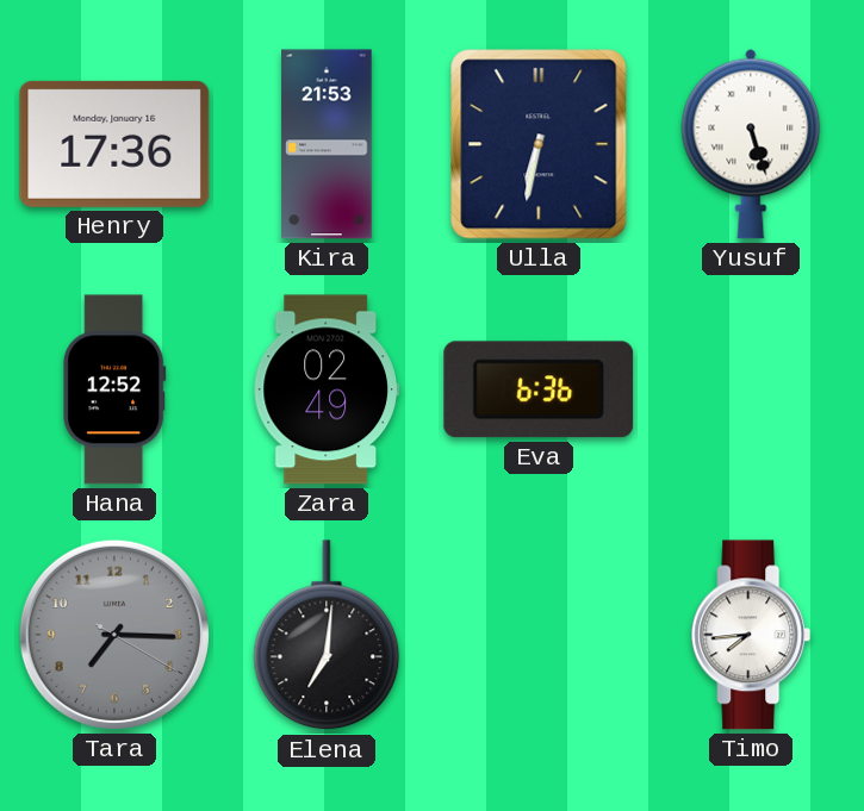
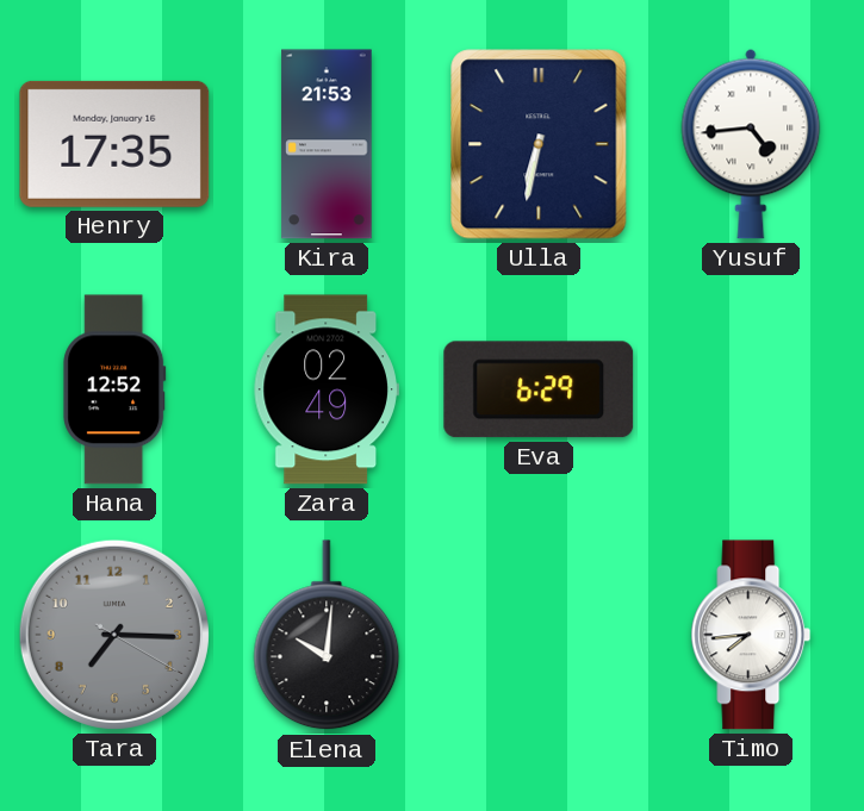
Henry: 17:36 -> 17:35 (114, 144)
Yusuf: 5:27 -> 4:44 (751, 144)
Eva: 6:36 -> 6:29 (539, 389)
Elena: 7:01 -> 10:01 (327, 636)
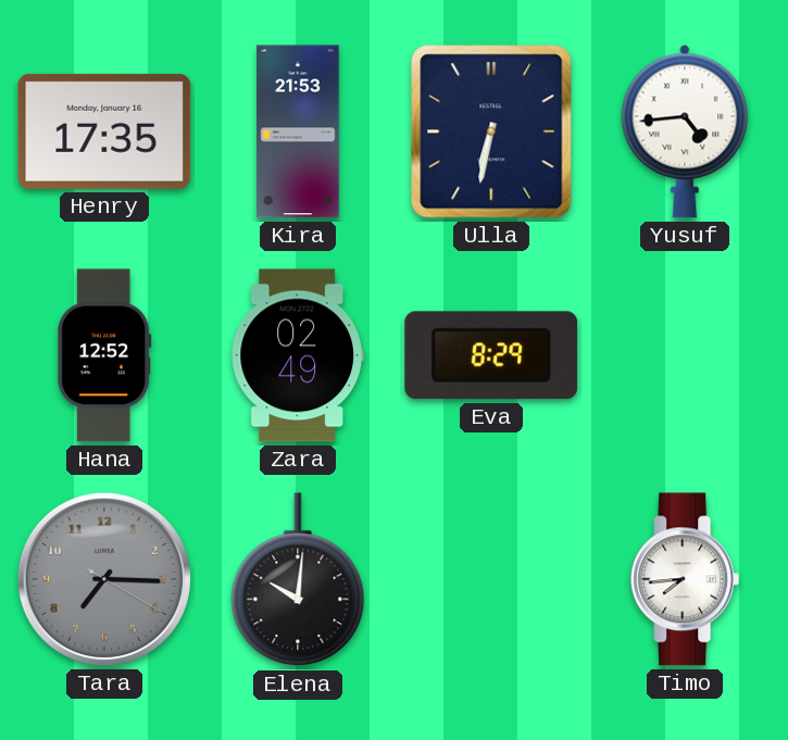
Eva: 6:29 -> 8:29 (491, 355)
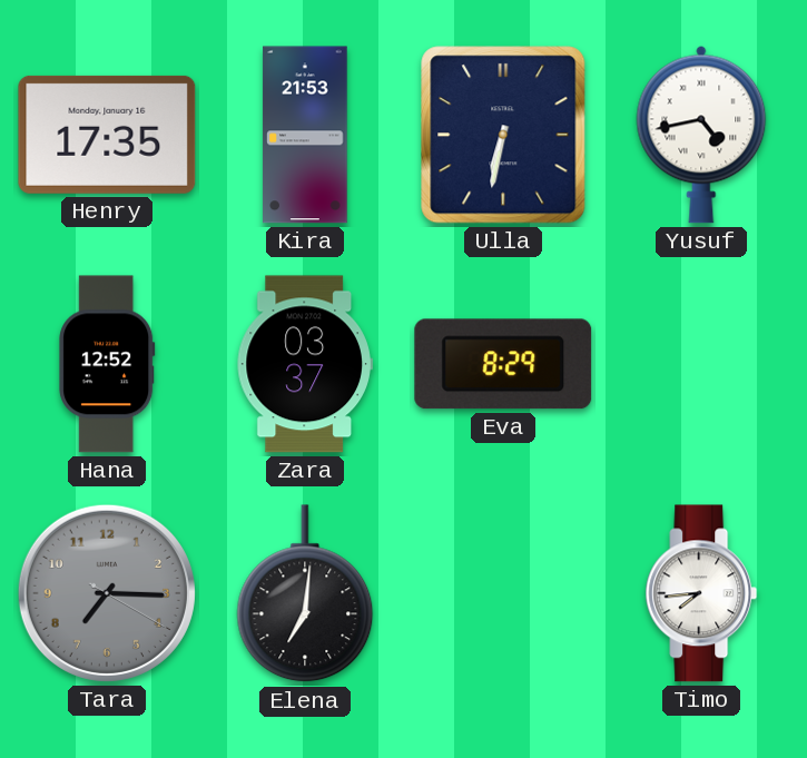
Yusuf: 4:44 -> 4:43 (701, 135)
Zara: 02:49 -> 03:37 (305, 364)
Elena: 10:01 -> 7:01 (305, 594)
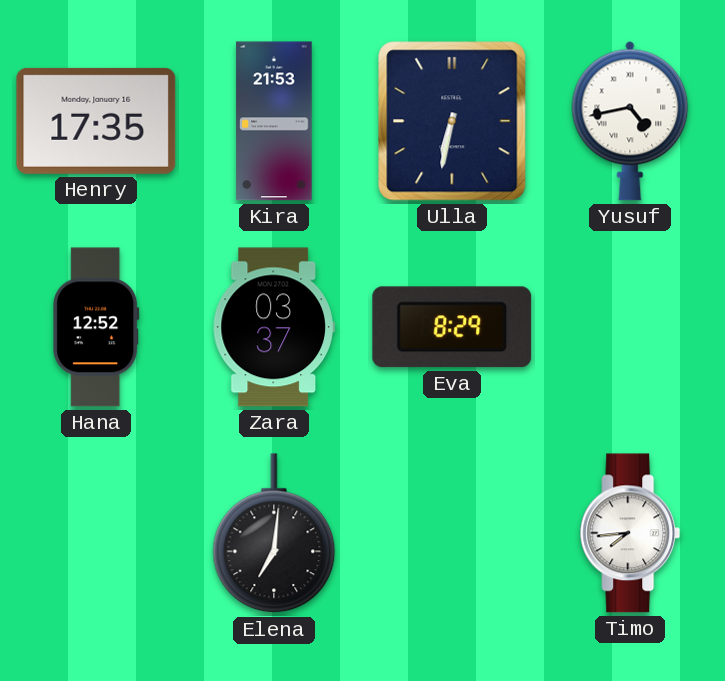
Tara: 7:15 -> none (107, 593)
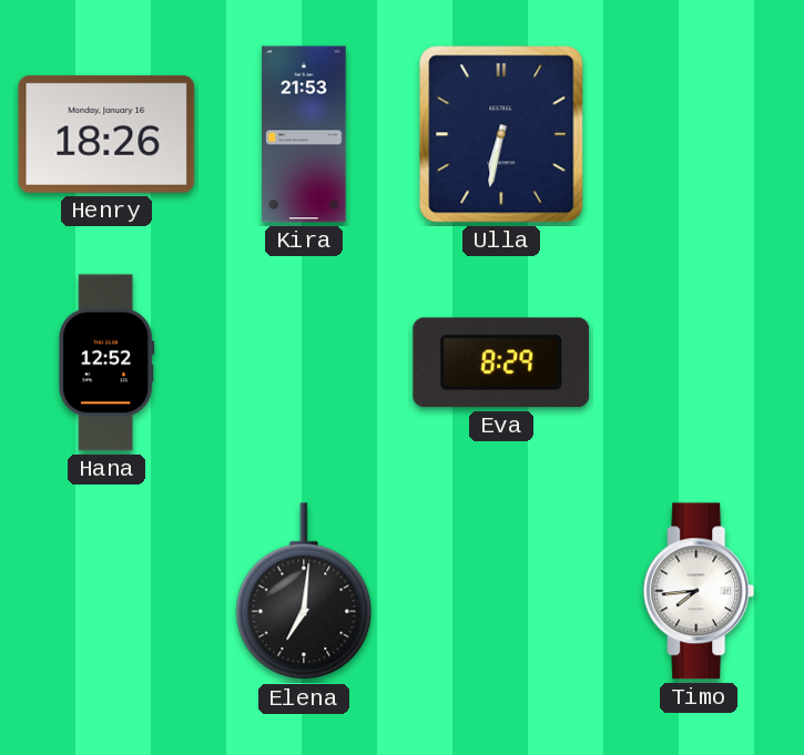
Henry: 17:35 -> 18:26 (106, 134)
Yusuf: 4:43 -> none (630, 121)
Zara: 03:37 -> none (274, 327)
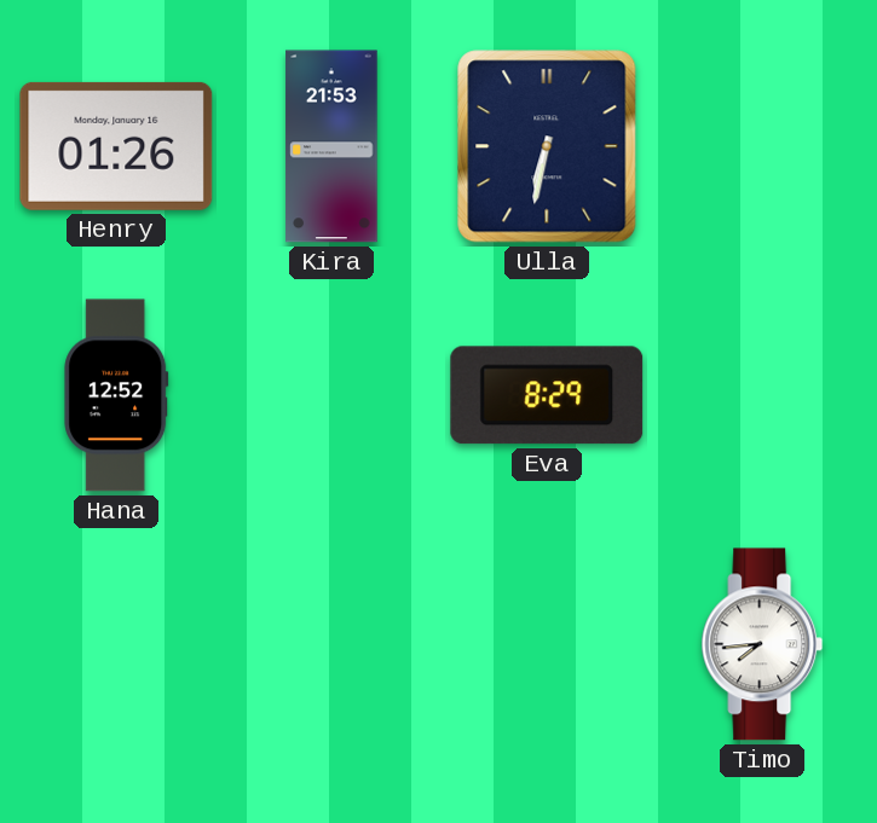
Henry: 18:26 -> 01:26 (116, 146)
Elena: 7:01 -> none (304, 592)
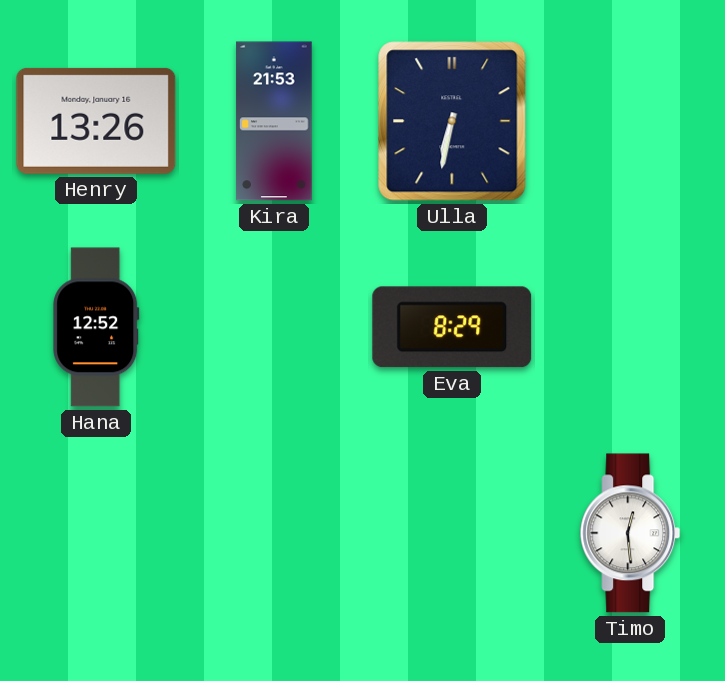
Henry: 01:26 -> 13:26 (96, 121)
Timo: 7:44 -> 12:29 (630, 533)
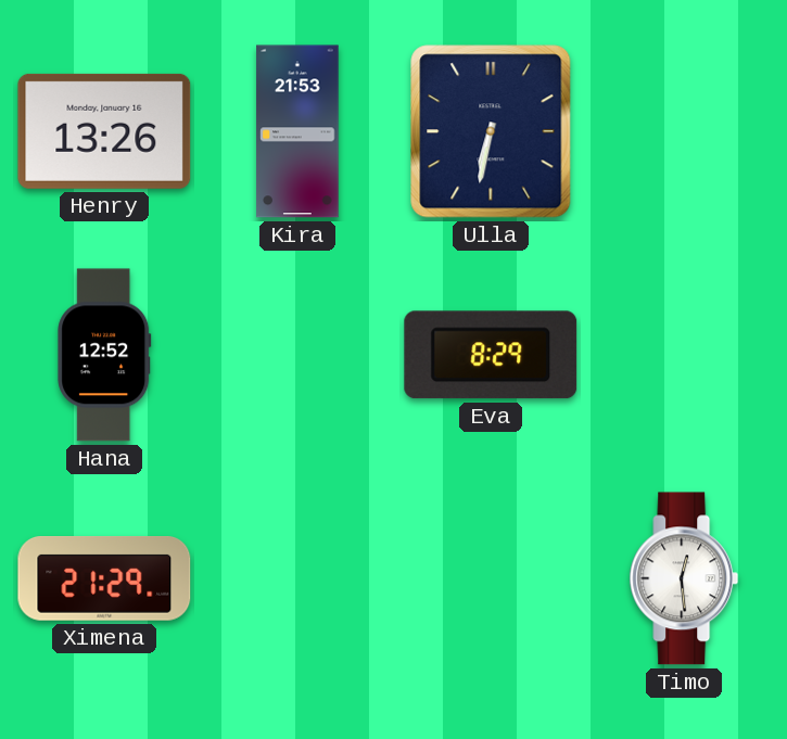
Ximena: none -> 21:29 (104, 579)
